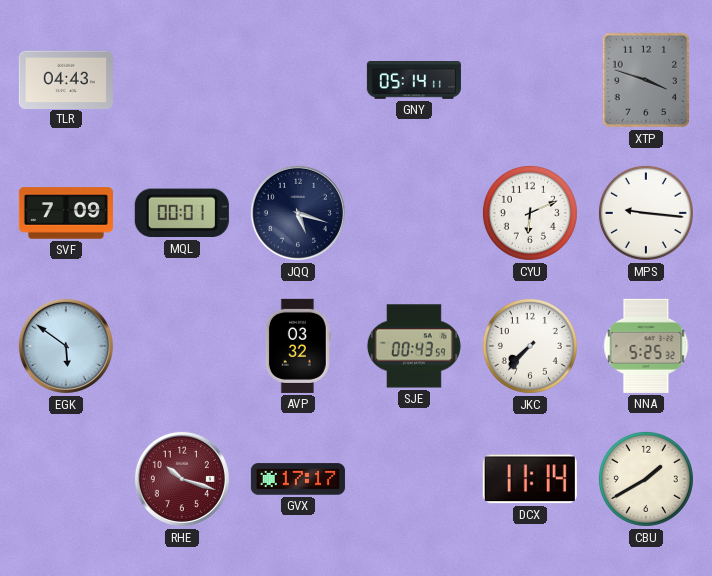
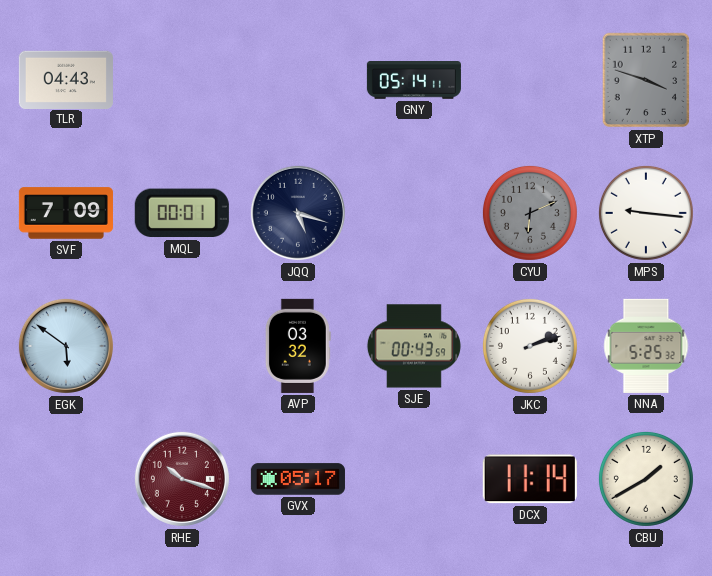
CYU dial: white -> grey (530, 213)
JKC: 7:37 -> 2:12 (530, 346)
GVX: 17:17 -> 05:17 (298, 479)
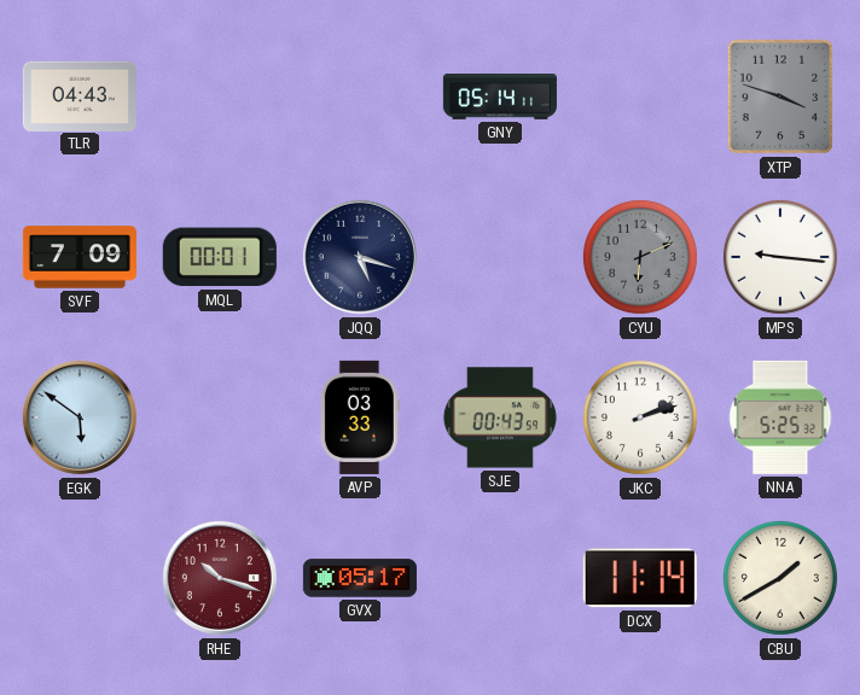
AVP: 03:32 -> 03:33 (360, 417)
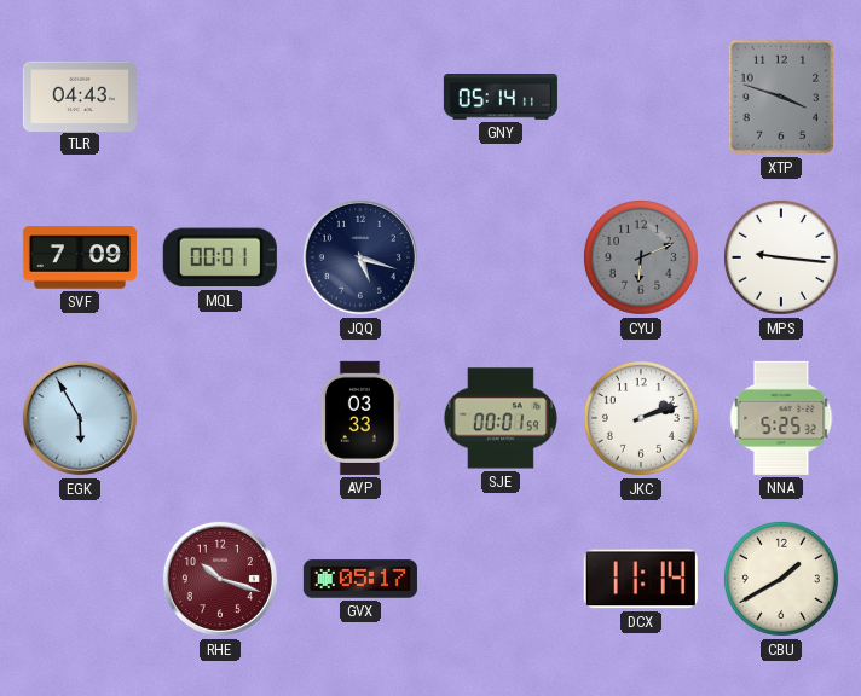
EGK: 5:51 -> 5:55 (80, 418)
SJE: 00:43 -> 00:01 (501, 418)
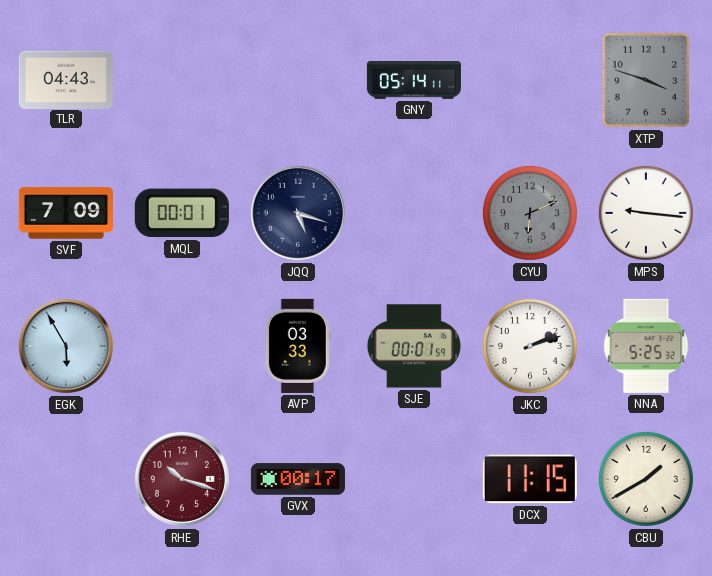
GVX: 05:17 -> 00:17 (298, 479)
DCX: 11:14 -> 11:15 (530, 479)
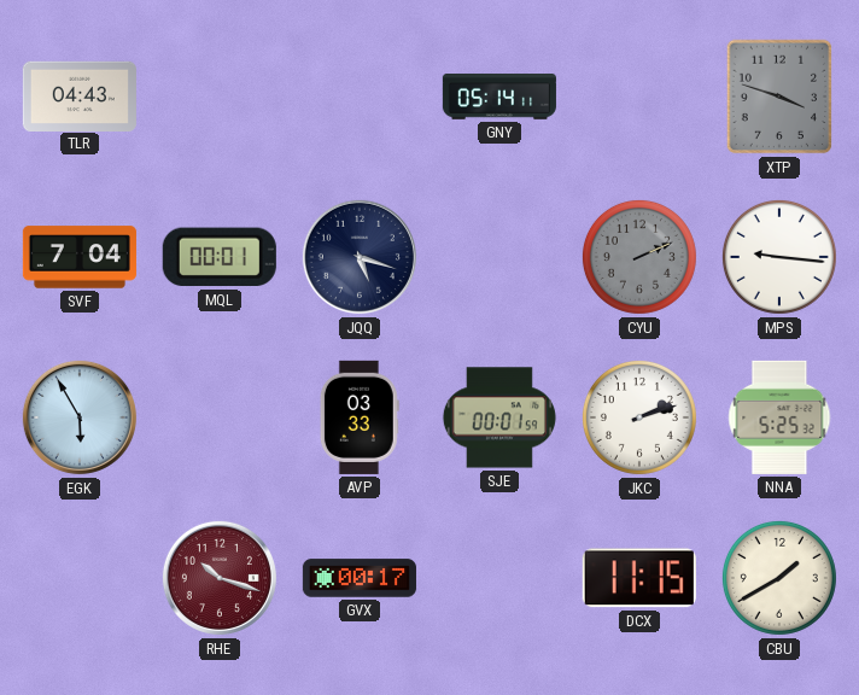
SVF: 7:09 -> 7:04 (80, 257)
CYU: 6:11 -> 2:11 (639, 257)
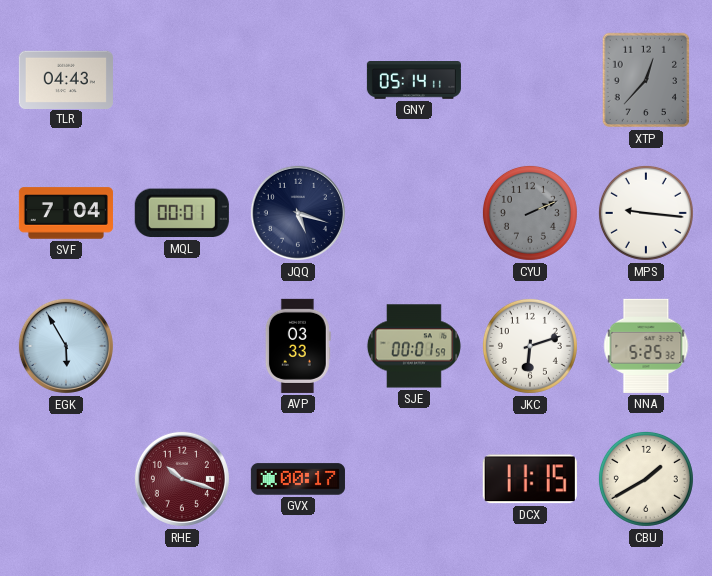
XTP: 3:48 -> 12:37 (646, 80)
JKC: 2:12 -> 6:12 (530, 346)
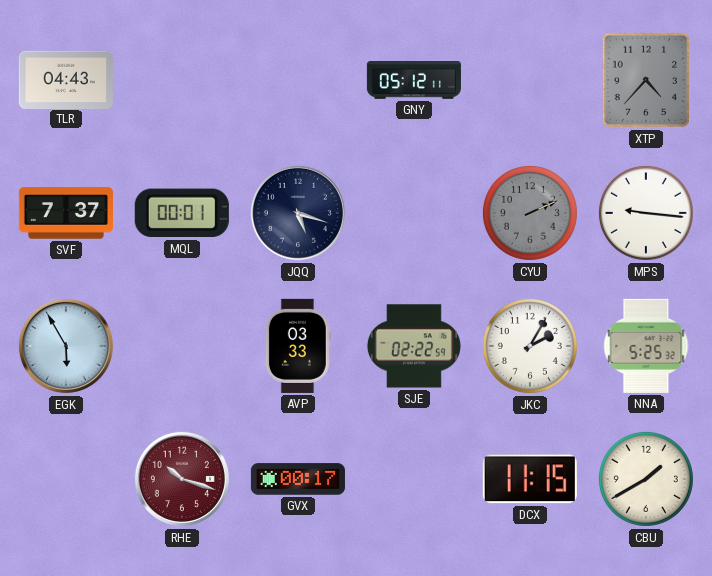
GNY: 05:14 -> 05:12 (414, 81)
XTP: 12:37 -> 4:37 (646, 80)
SVF: 7:04 -> 7:37 (66, 213)
SJE: 00:01 -> 02:22 (414, 346)
JKC: 6:12 -> 2:05 (530, 346)
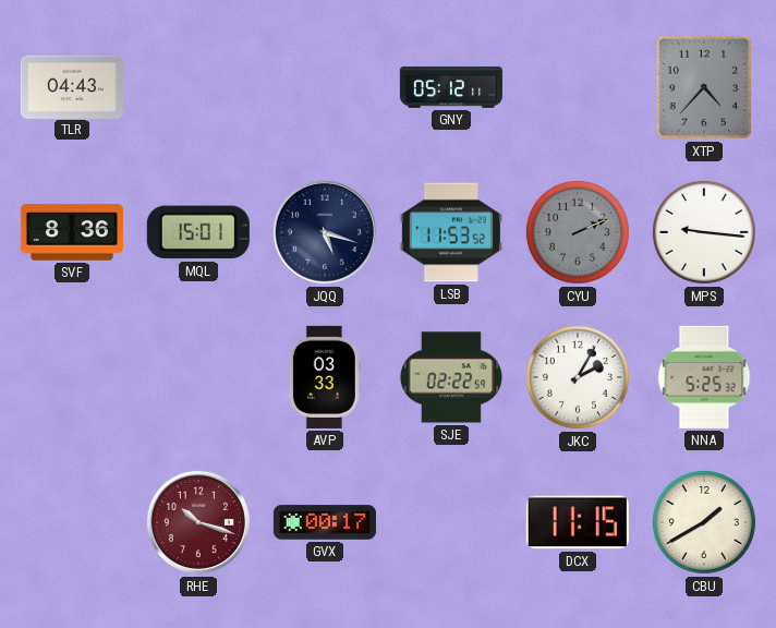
SVF: 7:37 -> 8:36 (72, 232)
MQL: 00:01 -> 15:01 (198, 232)
LSB: none -> 11:53 (451, 232)
EGK: 5:55 -> none (66, 346)
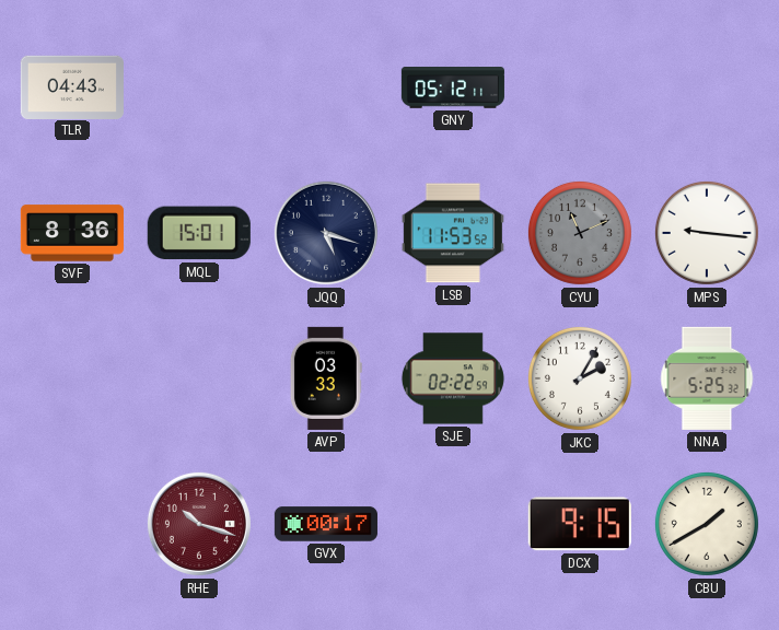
XTP: 4:37 -> none (704, 87)
CYU: 2:11 -> 11:11 (580, 233)
DCX: 11:15 -> 9:15 (580, 524)
